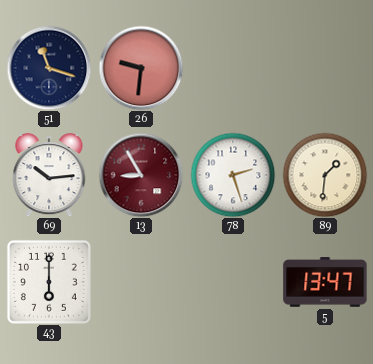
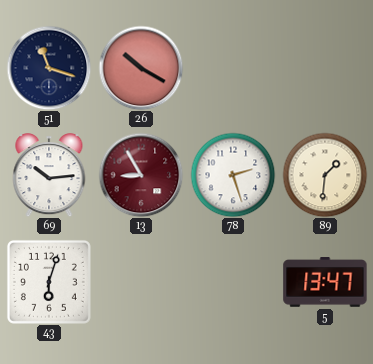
26: 9:31 -> 10:20 (141, 68)
43: 6:00 -> 6:03 (49, 282)
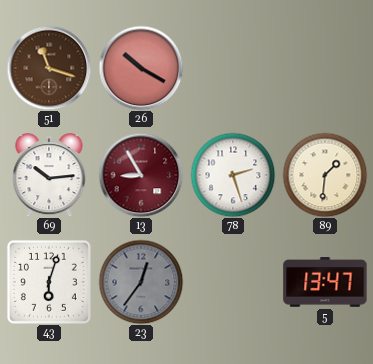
51 dial: navy -> brown (49, 68)
23: none -> 12:36 (141, 282)
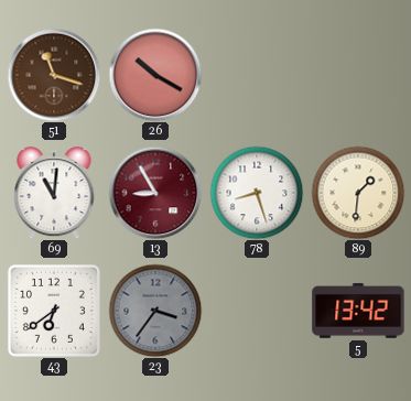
69: 10:14 -> 11:01 (54, 193)
78: 2:27 -> 8:27 (257, 193)
43: 6:03 -> 6:39 (54, 311)
23: 12:36 -> 3:36 (155, 311)
5: 13:47 -> 13:42 (358, 311)
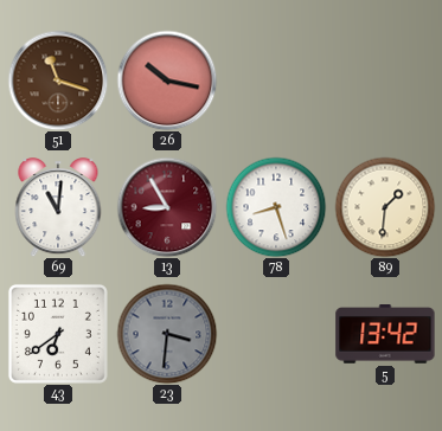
26: 10:20 -> 10:17 (167, 81)
23: 3:36 -> 3:31 (167, 334)
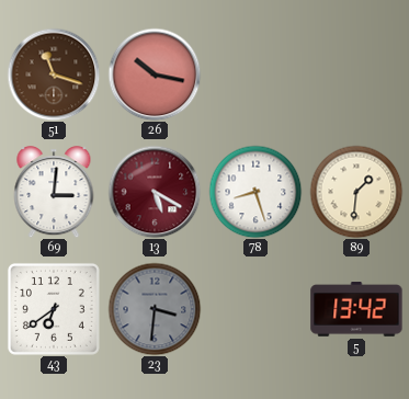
69: 11:01 -> 3:01 (54, 192)
13: 8:55 -> 5:20 (155, 192)
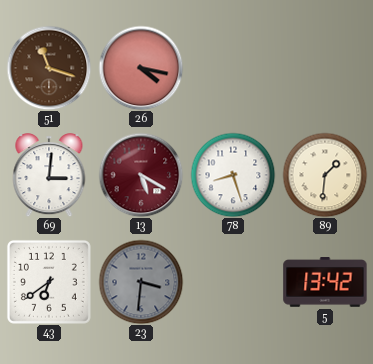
26: 10:17 -> 4:17 (141, 68)
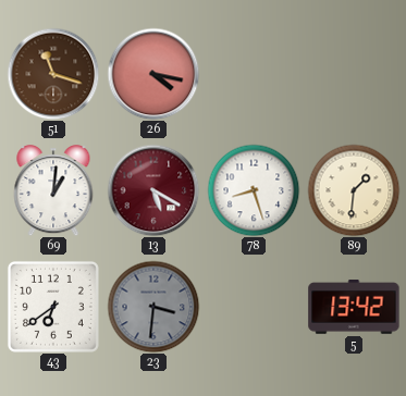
69: 3:01 -> 1:01 (53, 190)
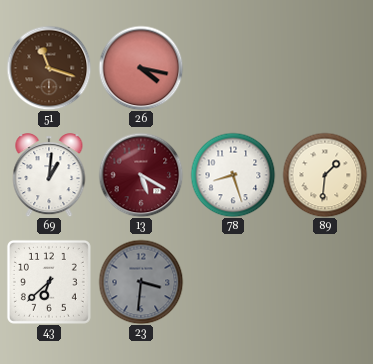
43: 6:39 -> 6:38 (49, 282)
5: 13:42 -> none (354, 307)
